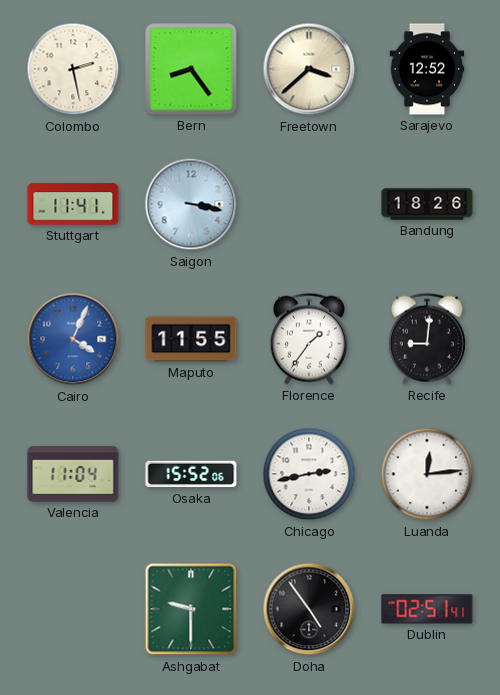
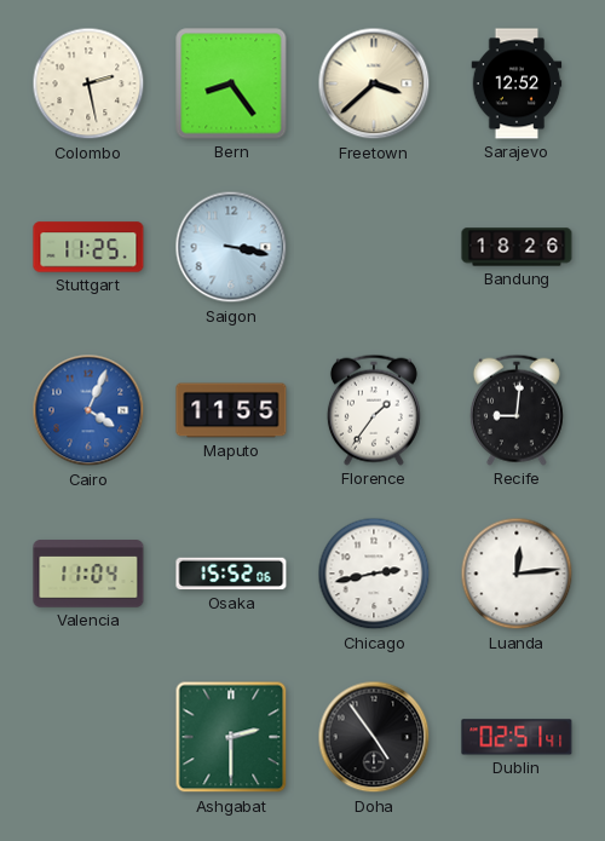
Stuttgart: 11:41 -> 11:25 (88, 247)
Ashgabat: 9:30 -> 2:30 (231, 737)
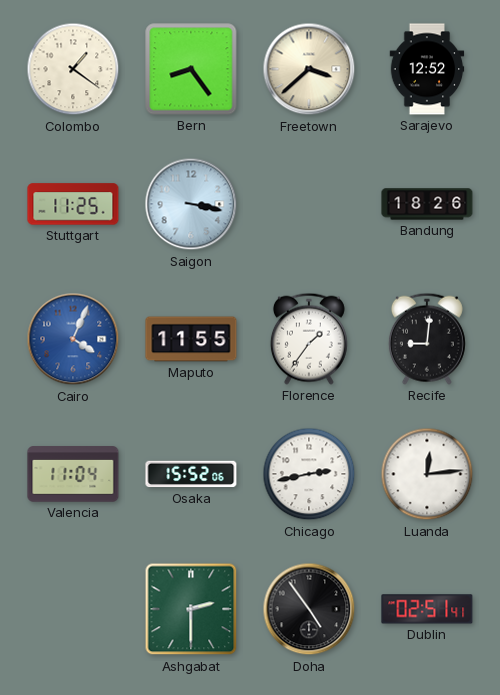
Colombo: 2:28 -> 1:21 (73, 69)
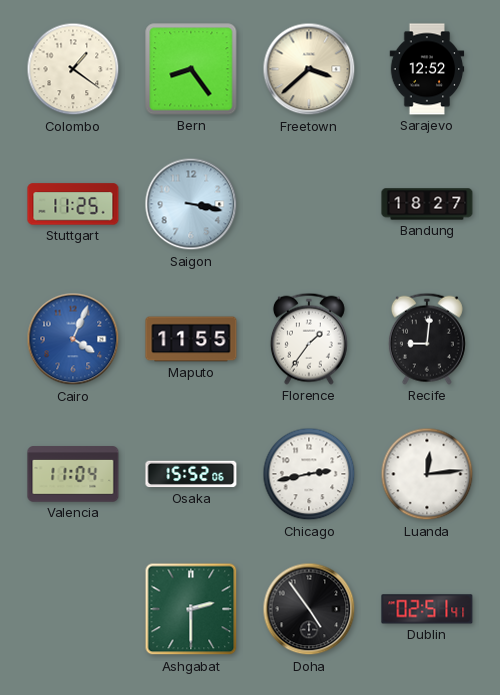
Bandung: 18:26 -> 18:27 (427, 204)
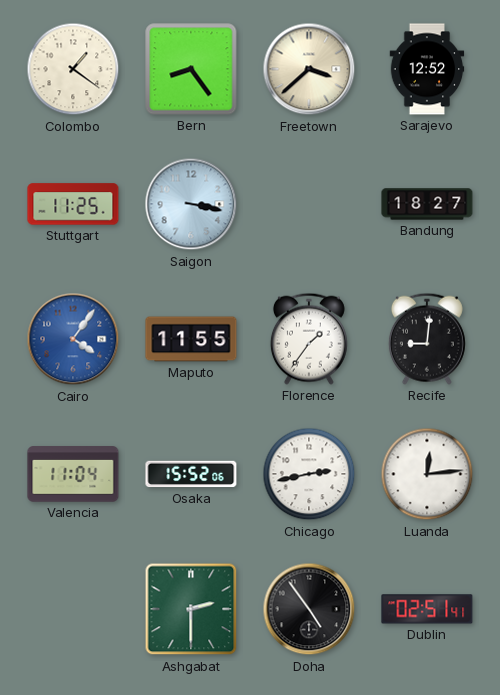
Cairo: 4:04 -> 4:06 (73, 339)
